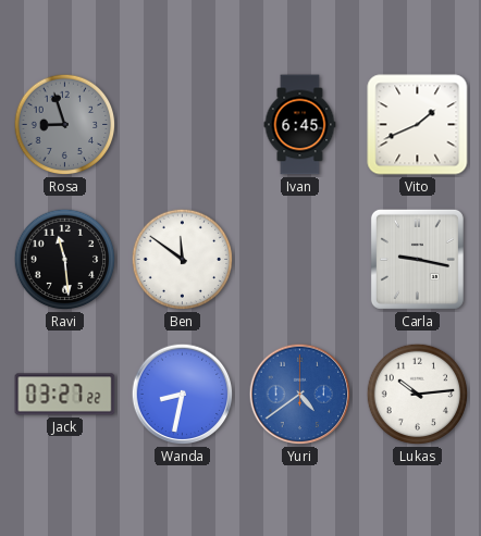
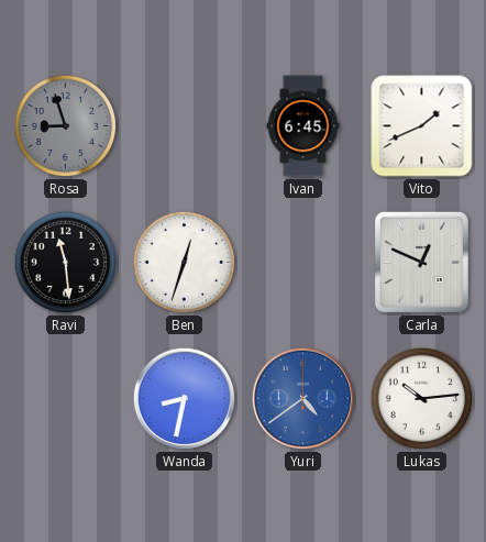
Ben: 11:51 -> 12:33 (185, 263)
Carla: 9:17 -> 12:49 (421, 262)
Jack: 03:27 -> none (65, 395)
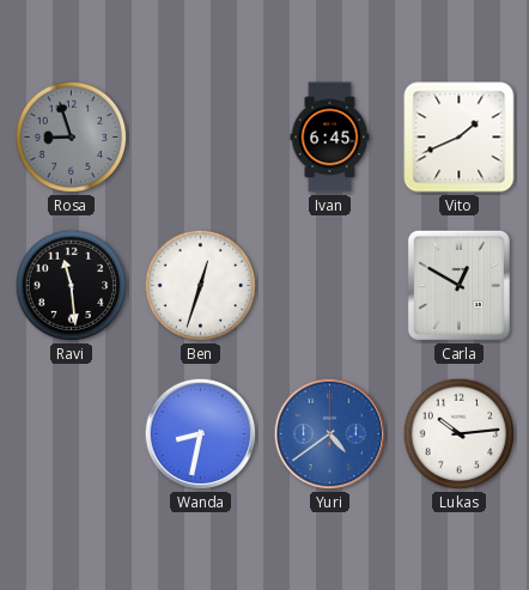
Carla: 12:49 -> 12:50 (458, 285)
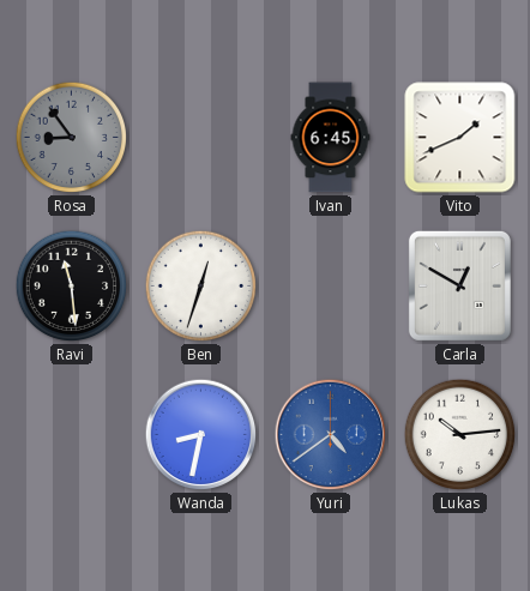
Rosa: 8:57 -> 8:54 (72, 138)
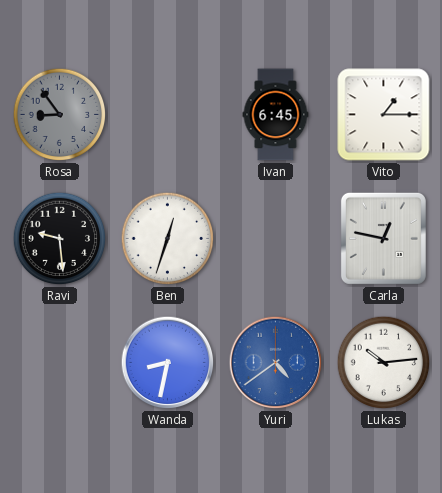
Vito: 1:41 -> 1:15 (384, 115)
Ravi: 11:29 -> 9:29 (60, 239)
Carla: 12:50 -> 12:47 (383, 238)
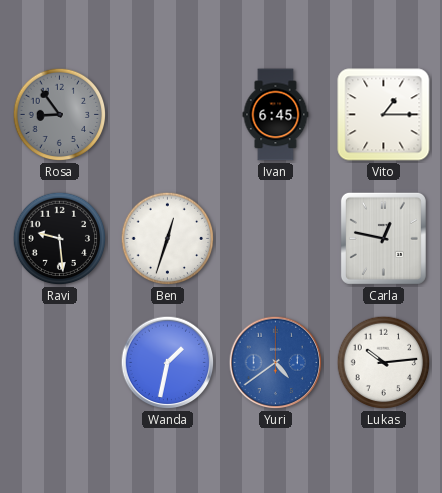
Wanda: 8:32 -> 1:32 (168, 363)
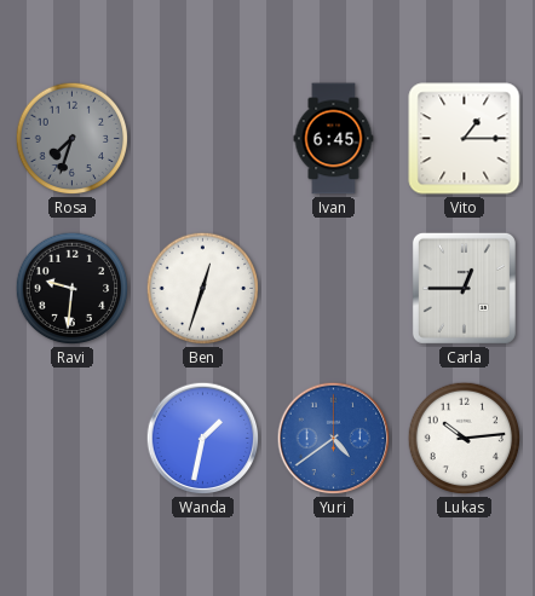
Rosa: 8:54 -> 7:33 (73, 139)
Ravi: 9:29 -> 9:31 (73, 289)
Carla: 12:47 -> 12:45 (464, 288)
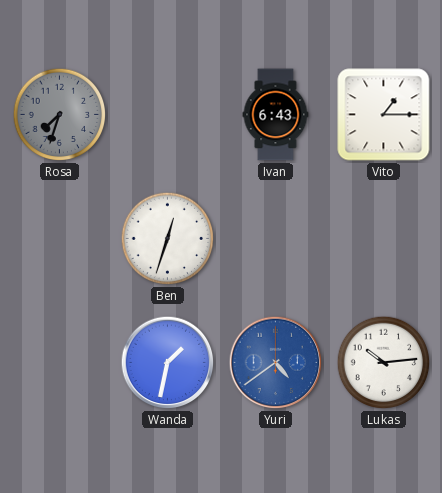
Ivan: 6:45 -> 6:43 (276, 115)
Ravi: 9:31 -> none (73, 289)
Carla: 12:45 -> none (464, 288)
